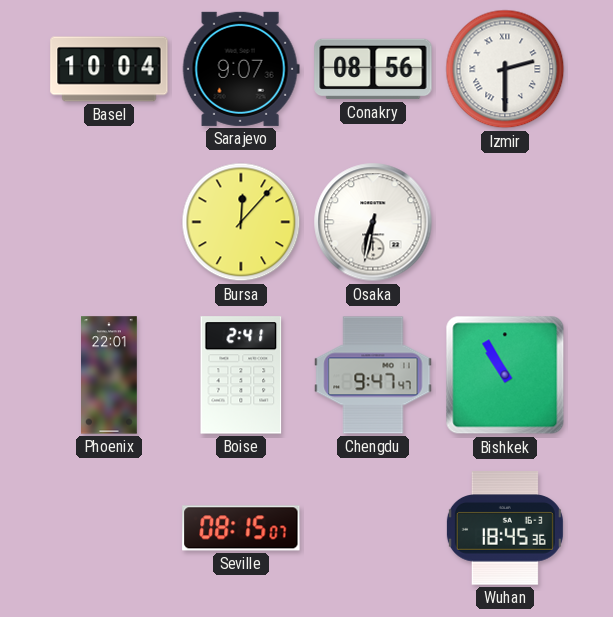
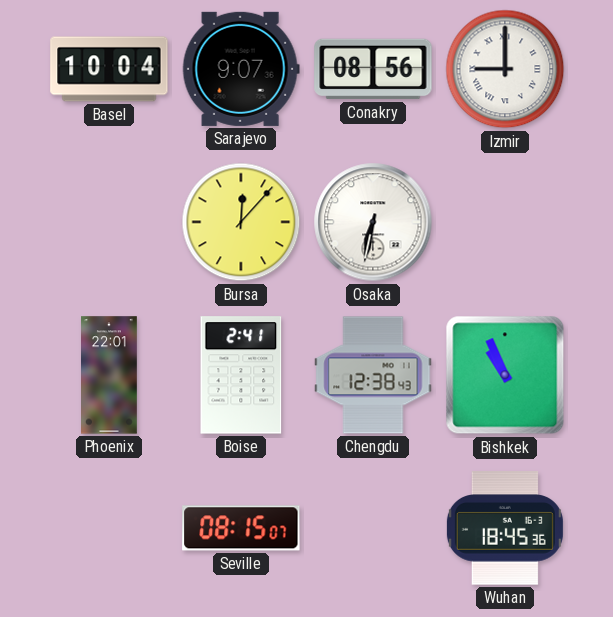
Izmir: 2:30 -> 9:00 (505, 69)
Chengdu: 9:47 -> 12:38 (373, 375)
Bishkek: 10:55 -> 10:56 (505, 375)
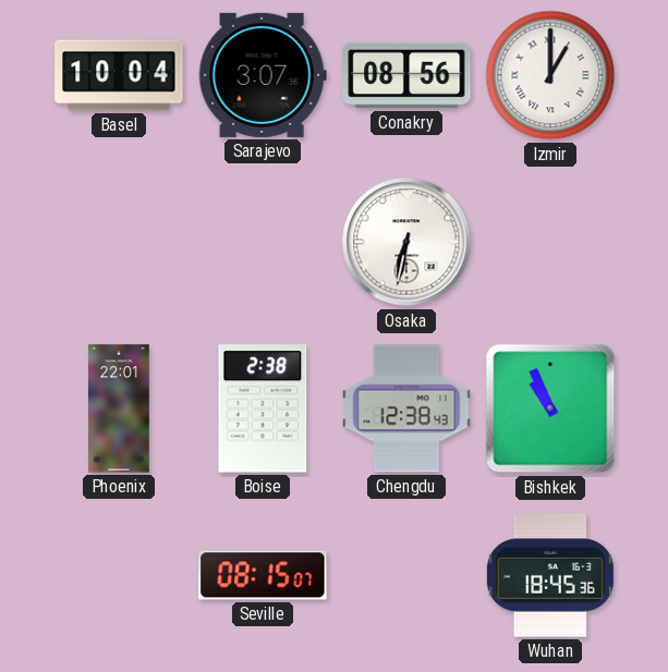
Sarajevo: 9:07 -> 3:07 (263, 75)
Izmir: 9:00 -> 1:00 (550, 75)
Bursa: 12:07 -> none (241, 222)
Boise: 2:41 -> 2:38 (263, 408)
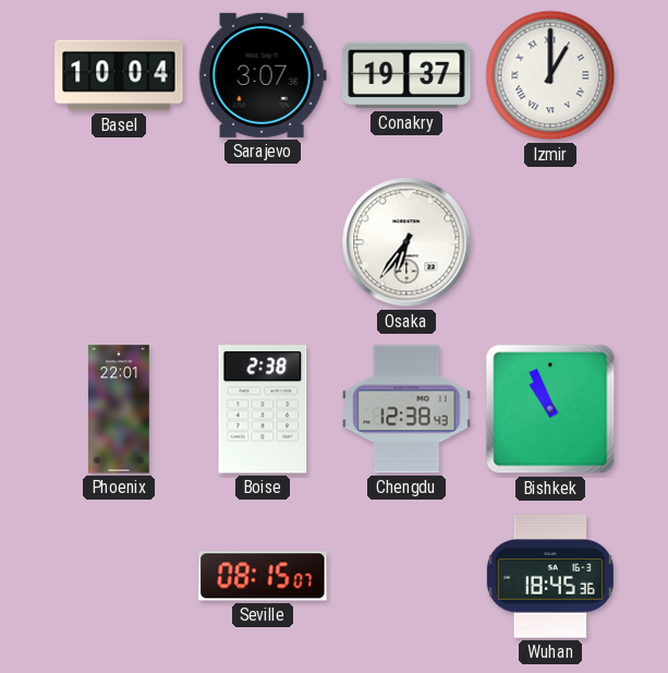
Conakry: 08:56 -> 19:37 (406, 75)
Osaka: 6:32 -> 6:36 (406, 242)
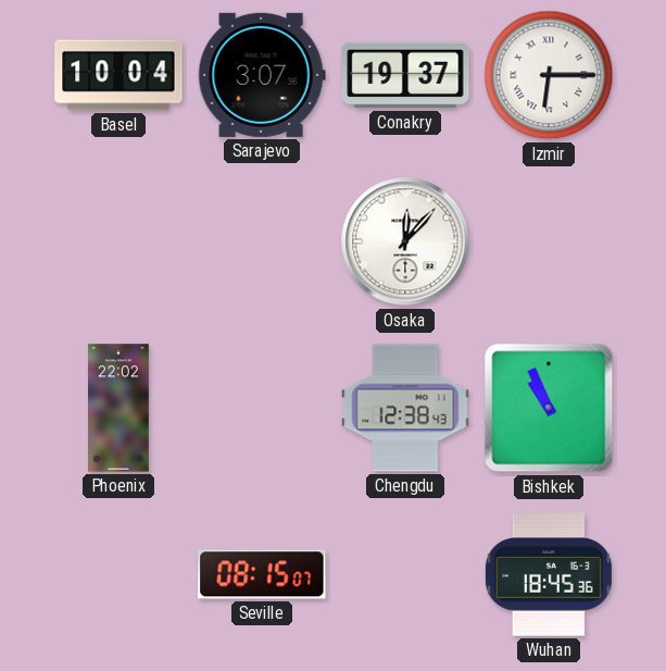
Izmir: 1:00 -> 6:15 (549, 75)
Osaka: 6:36 -> 12:07 (405, 241)
Phoenix: 22:01 -> 22:02 (120, 408)
Boise: 2:38 -> none (263, 409)
